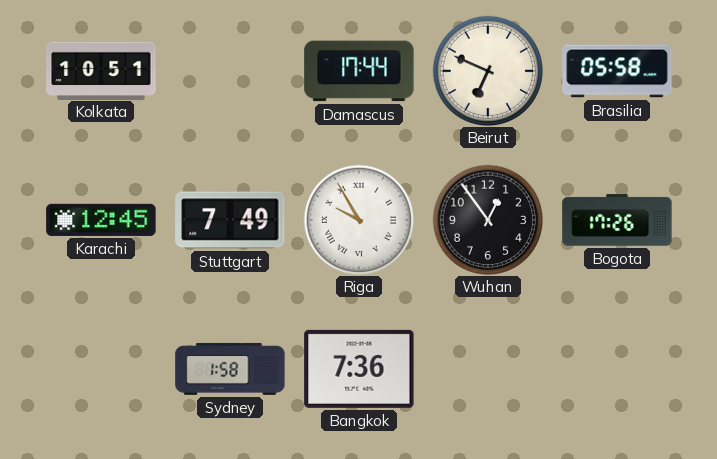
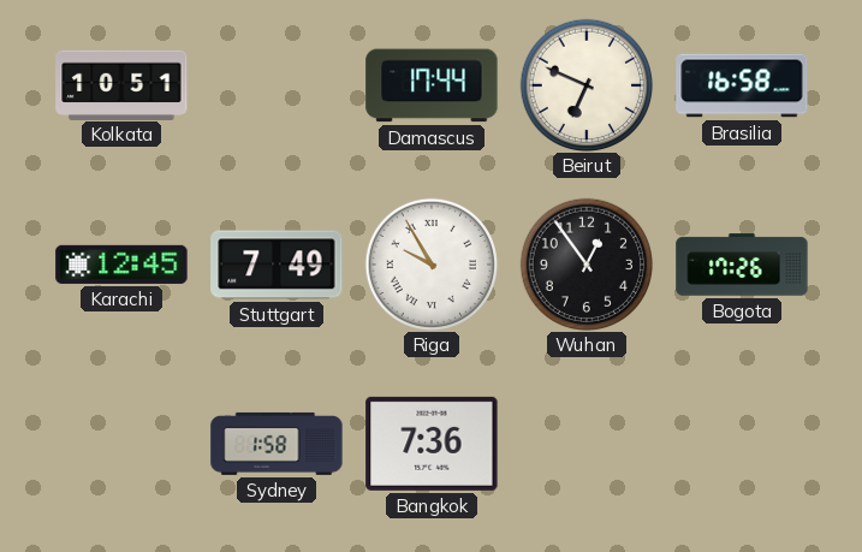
Brasilia: 05:58 -> 16:58 (742, 85)
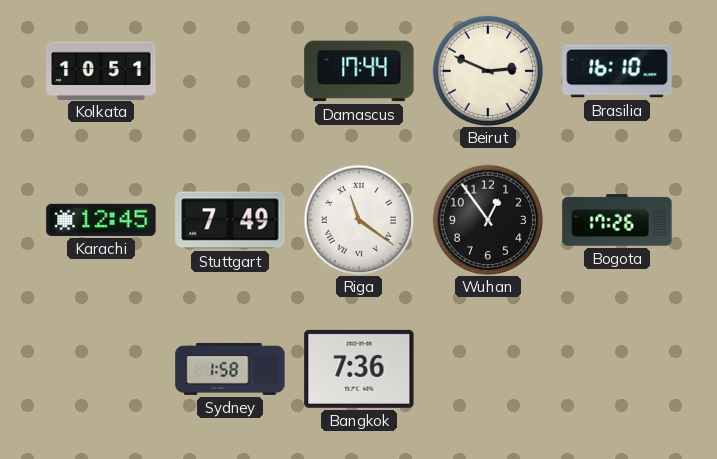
Beirut: 6:49 -> 2:49 (487, 70)
Brasilia: 16:58 -> 16:10 (617, 71)
Riga: 9:55 -> 11:21 (358, 219)
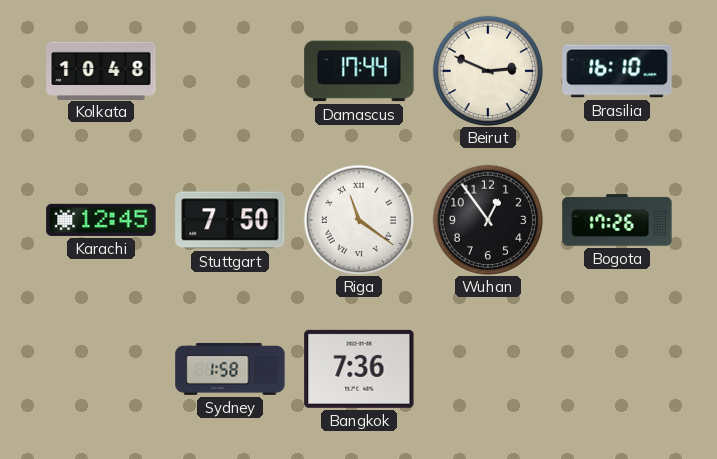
Kolkata: 10:51 -> 10:48 (101, 70)
Stuttgart: 7:49 -> 7:50 (230, 220)
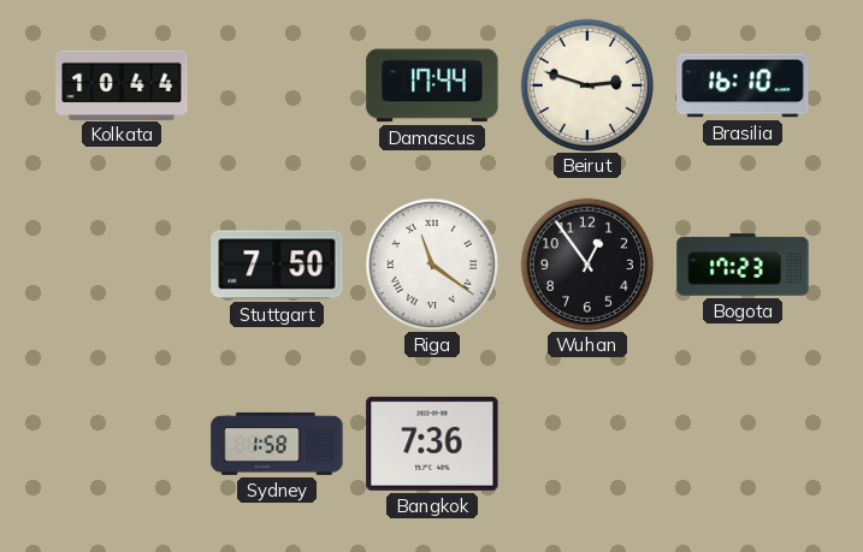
Kolkata: 10:48 -> 10:44 (122, 84)
Beirut: 2:49 -> 2:48 (586, 84)
Karachi: 12:45 -> none (101, 220)
Bogota: 17:26 -> 17:23 (743, 265)
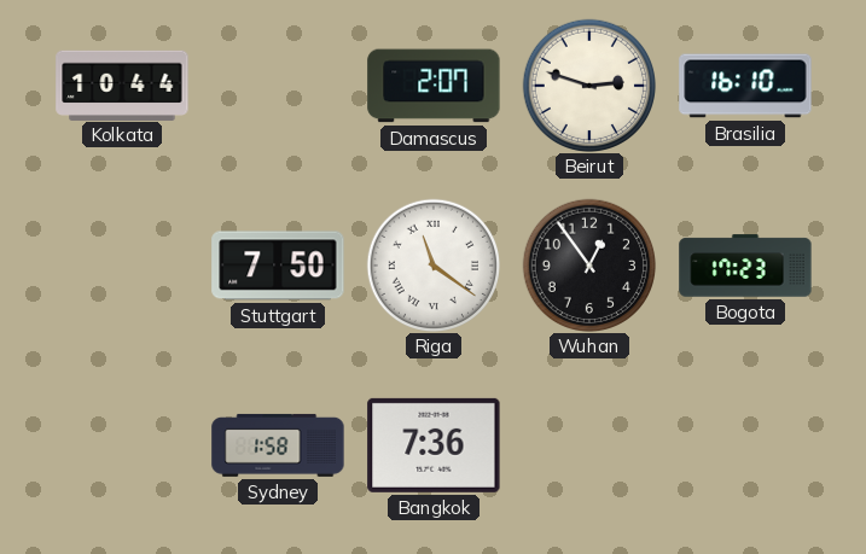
Damascus: 17:44 -> 2:07 (434, 86)
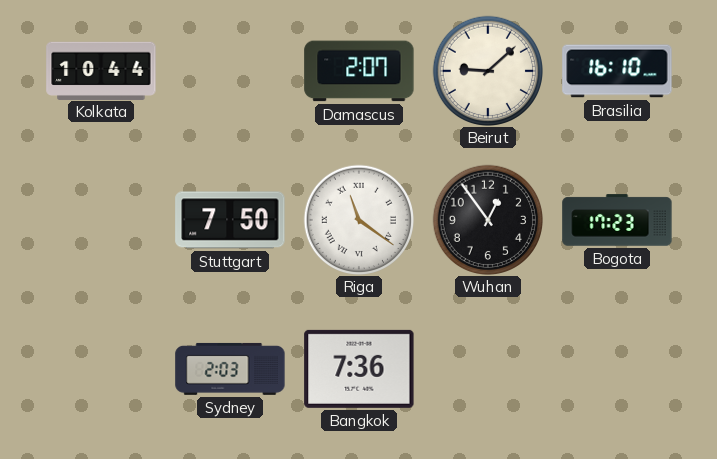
Beirut: 2:48 -> 9:08 (487, 70)
Sydney: 1:58 -> 2:03 (230, 369)
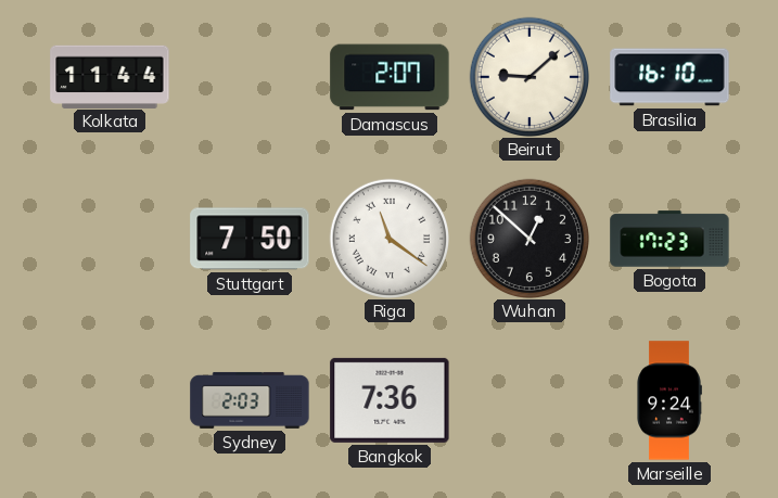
Kolkata: 10:44 -> 11:44 (110, 76)
Wuhan: 12:54 -> 12:52 (528, 238)
Marseille: none -> 9:24 (669, 400)
